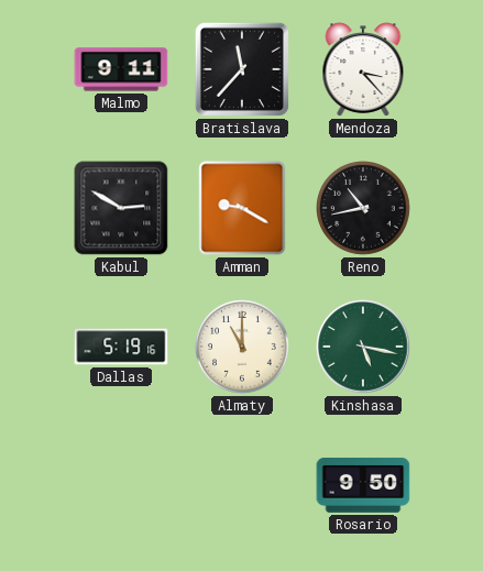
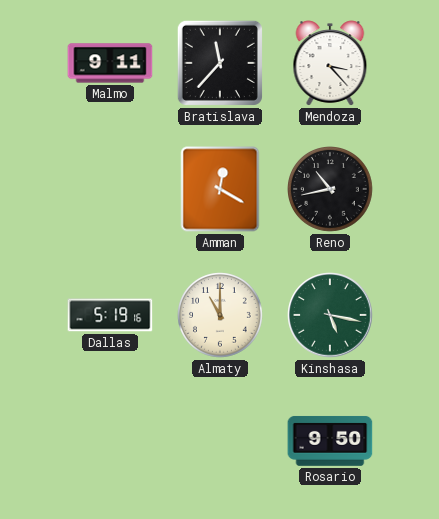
Kabul: 2:50 -> none (121, 208)
Amman: 9:20 -> 12:20 (220, 189)
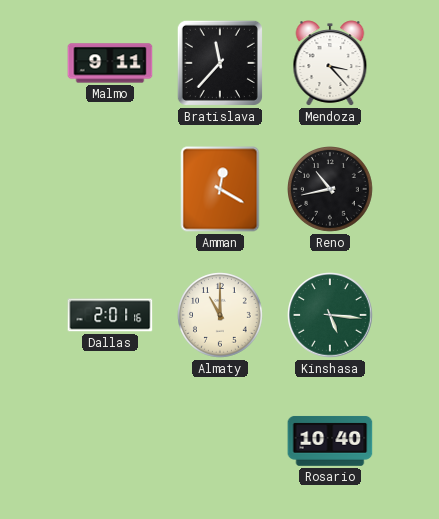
Dallas: 5:19 -> 2:01 (110, 315)
Kinshasa: 5:17 -> 5:16 (330, 315)
Rosario: 9:50 -> 10:40 (330, 441)
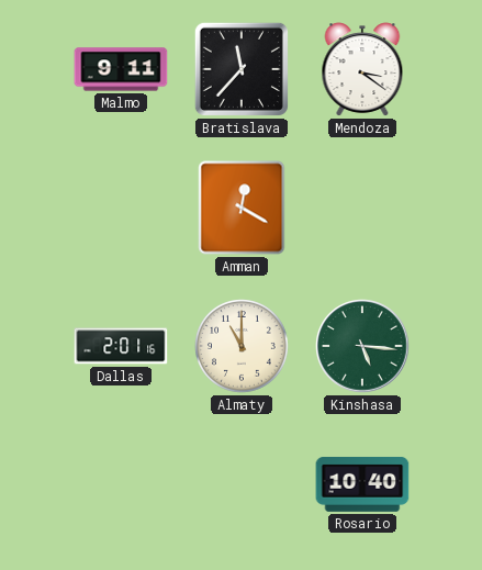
Mendoza: 3:23 -> 3:21 (362, 69)
Reno: 10:43 -> none (331, 190)
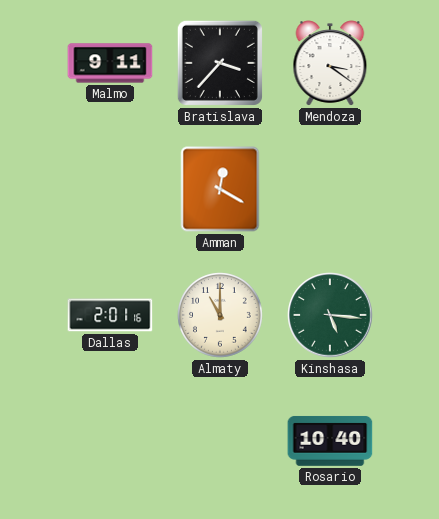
Bratislava: 11:37 -> 3:37 (220, 63)
